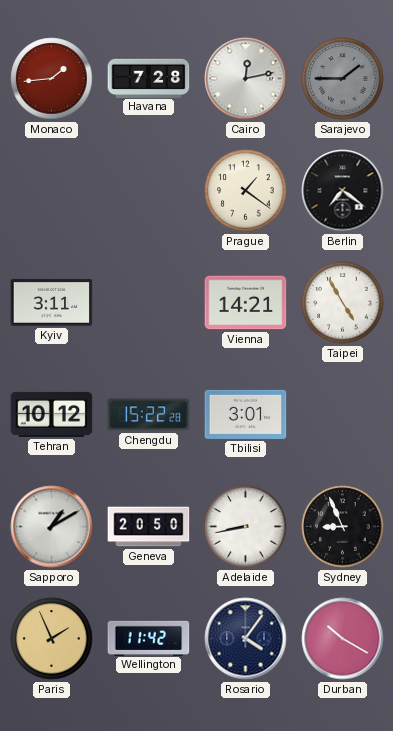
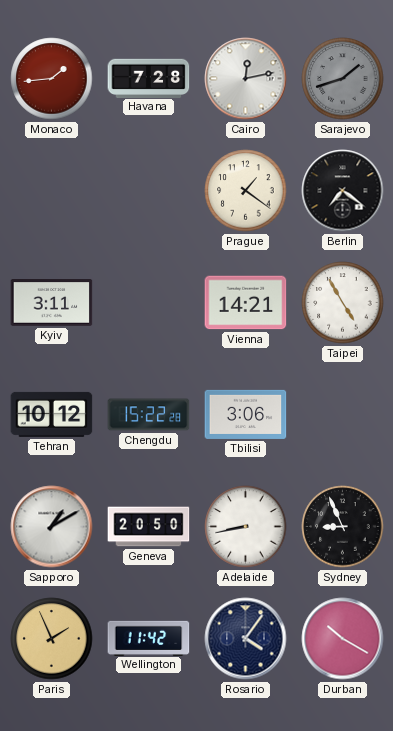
Sarajevo: 1:45 -> 1:42 (343, 79)
Tbilisi: 3:01 -> 3:06 (246, 414)
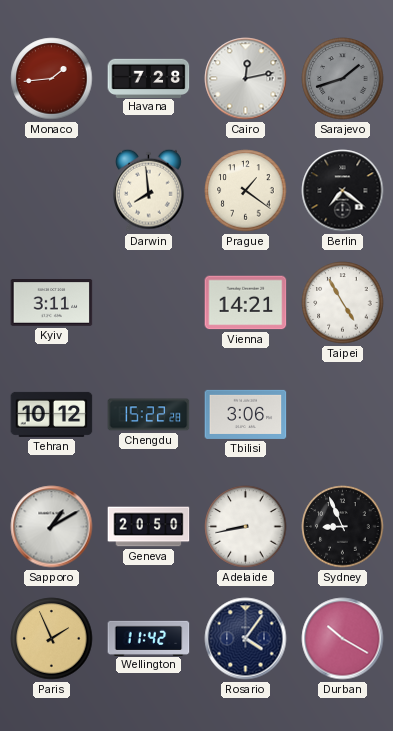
Darwin: none -> 7:59 (149, 190)
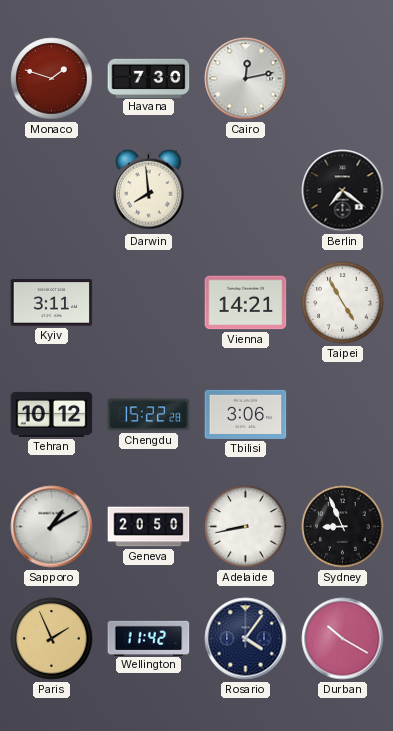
Monaco: 1:44 -> 1:48 (52, 79)
Havana: 7:28 -> 7:30 (149, 78)
Sarajevo: 1:42 -> none (343, 79)
Prague: 1:21 -> none (246, 191)
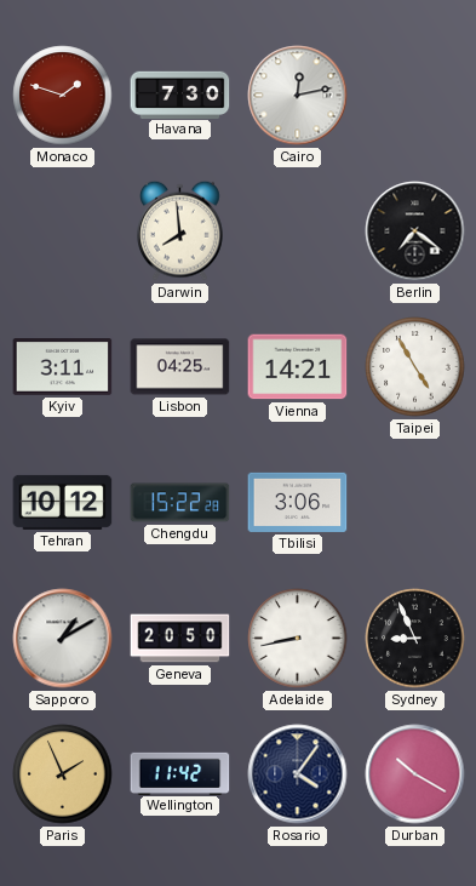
Lisbon: none -> 04:25 (180, 367)
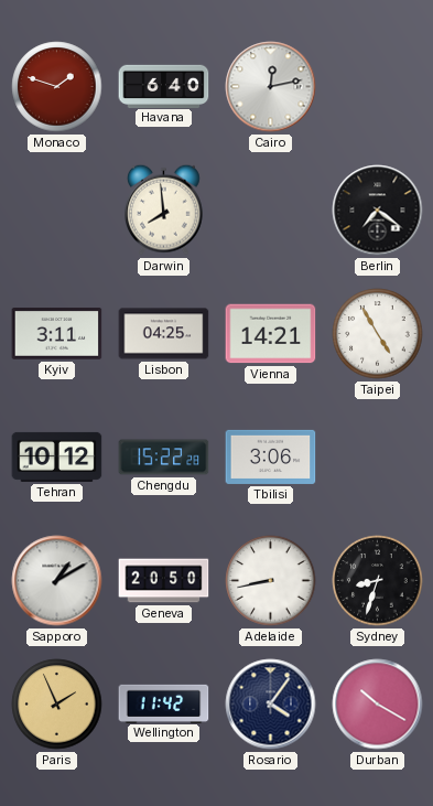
Havana: 7:30 -> 6:40 (164, 86)
Sydney: 8:56 -> 8:33 (378, 581)
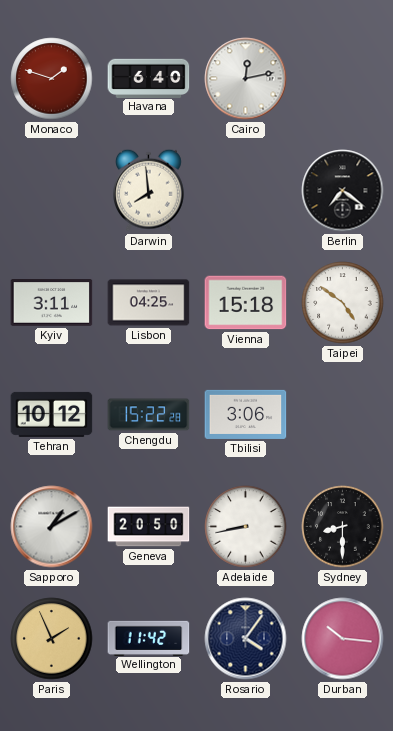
Vienna: 14:21 -> 15:18 (246, 303)
Taipei: 4:55 -> 4:51 (343, 303)
Sydney: 8:33 -> 8:30 (343, 527)
Durban: 10:20 -> 10:16 (343, 639)
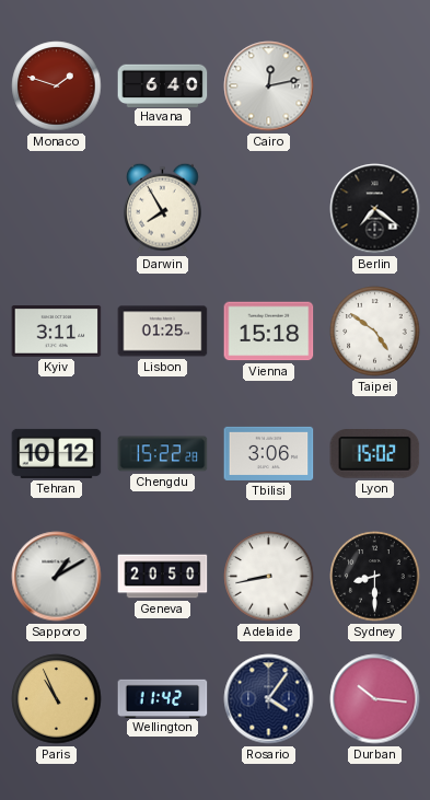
Darwin: 7:59 -> 7:55 (163, 208)
Lisbon: 04:25 -> 01:25 (163, 332)
Lyon: none -> 15:02 (375, 454)
Paris: 1:56 -> 10:56 (57, 699)
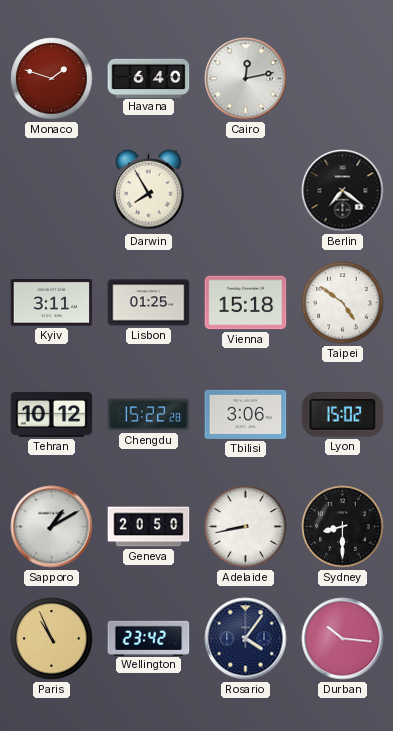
Wellington: 11:42 -> 23:42 (149, 638)
